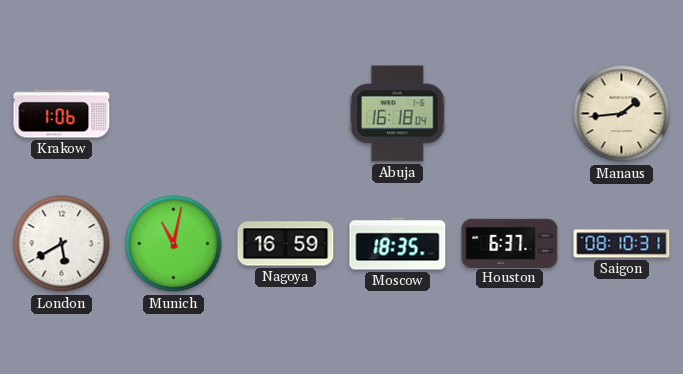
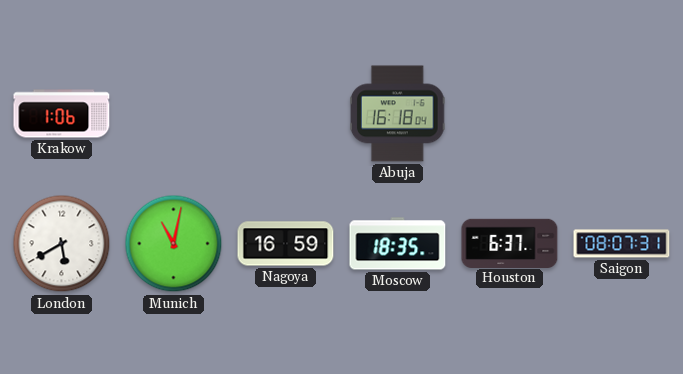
Manaus: 1:44 -> none (622, 114)
Saigon: 08:10 -> 08:07 (622, 244)
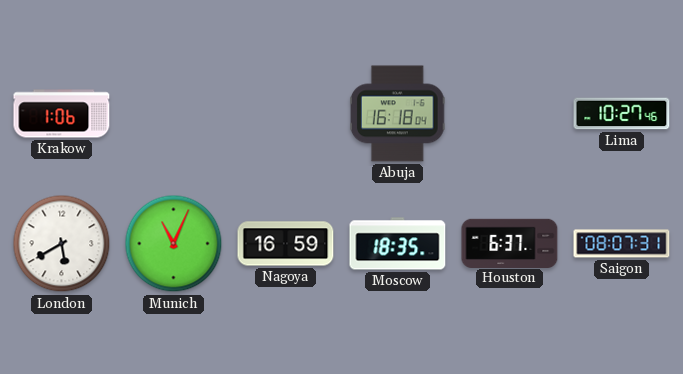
Lima: none -> 10:27 (622, 114)
Munich: 11:02 -> 11:04 (174, 244)
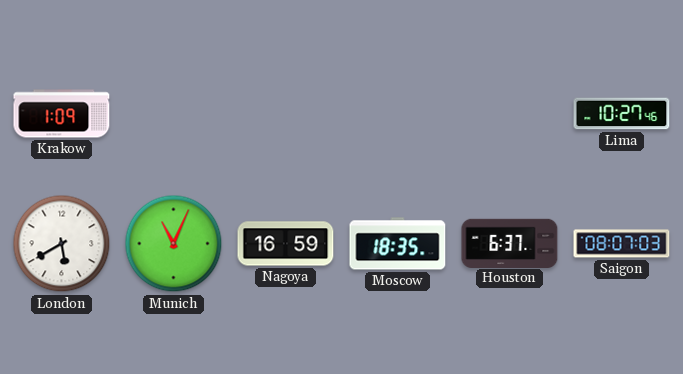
Krakow: 1:06 -> 1:09 (62, 114)
Abuja: 16:18 -> none (397, 114)
Saigon: 08:07:31 -> 08:07:03 (622, 244)
